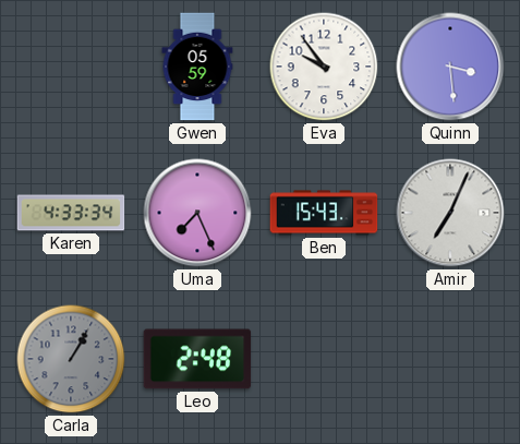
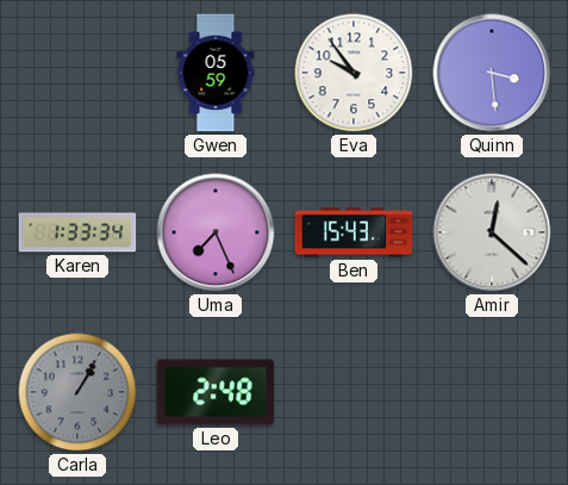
Karen: 4:33 -> 1:33 (77, 232)
Amir: 7:04 -> 12:22 (492, 232)
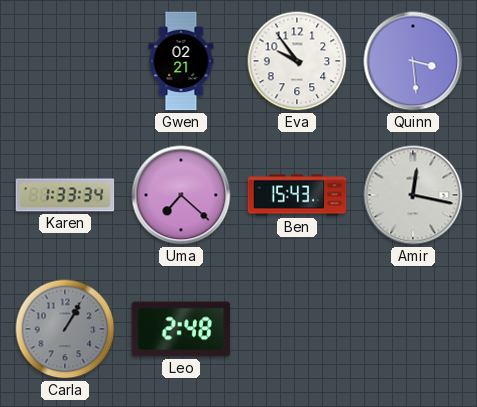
Gwen: 05:59 -> 02:21 (181, 61)
Uma: 7:26 -> 7:22 (181, 195)
Amir: 12:22 -> 12:17 (413, 195)
